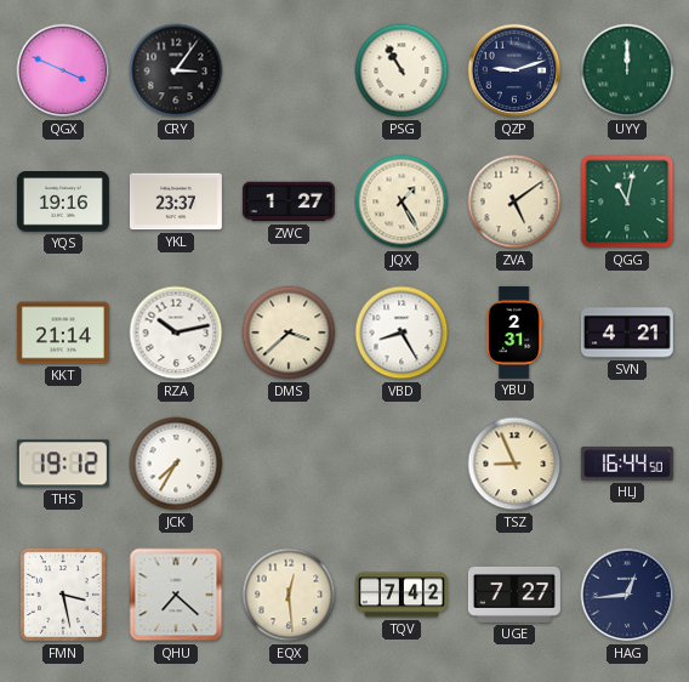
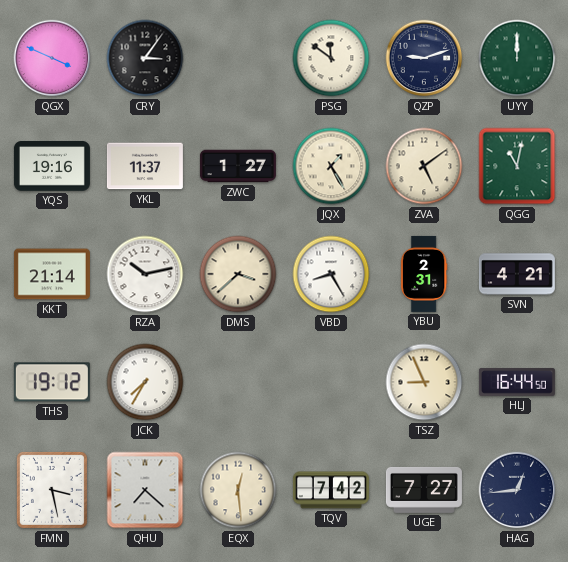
PSG: 10:55 -> 11:51 (331, 58)
YKL: 23:37 -> 11:37 (145, 166)
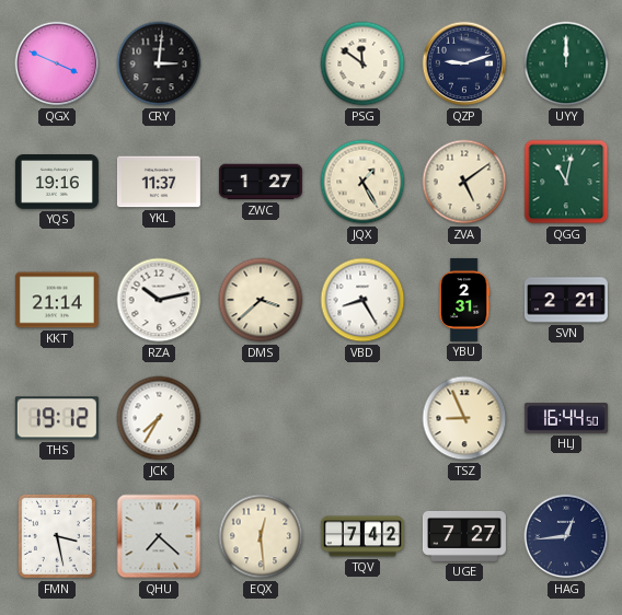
CRY: 3:06 -> 3:01 (159, 63)
SVN: 4:21 -> 2:21 (566, 300)
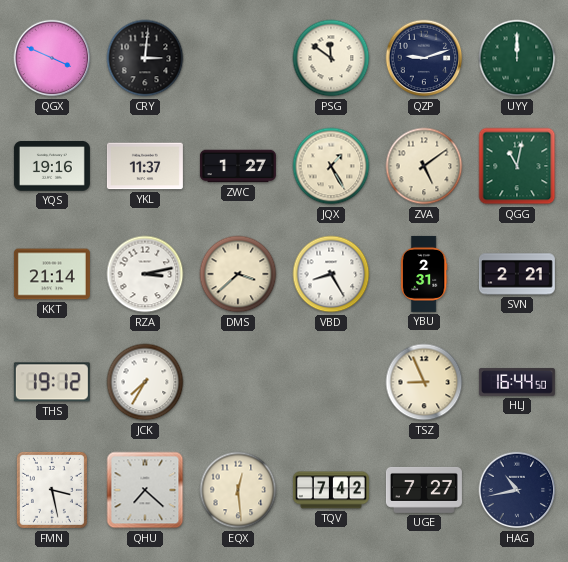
RZA: 10:13 -> 3:13 (145, 274)
HAG: 12:44 -> 10:43 (517, 490)
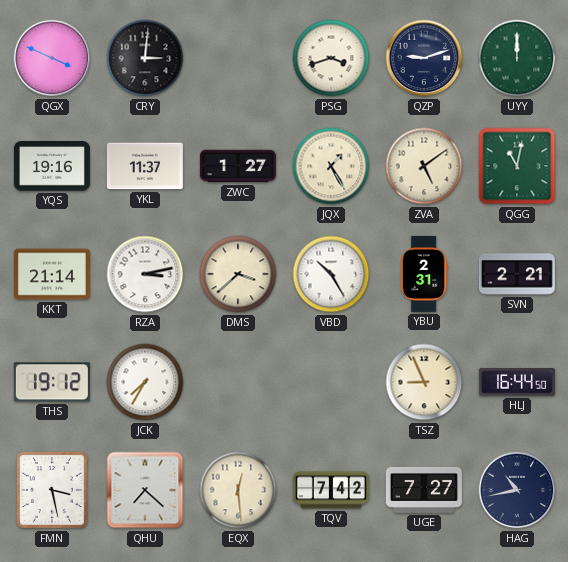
PSG: 11:51 -> 3:42 (331, 58)
VBD: 8:25 -> 10:25 (331, 274)
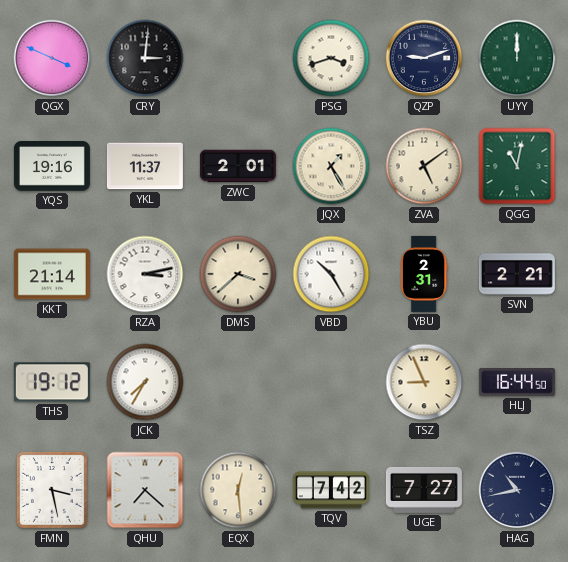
ZWC: 1:27 -> 2:01 (238, 166)
